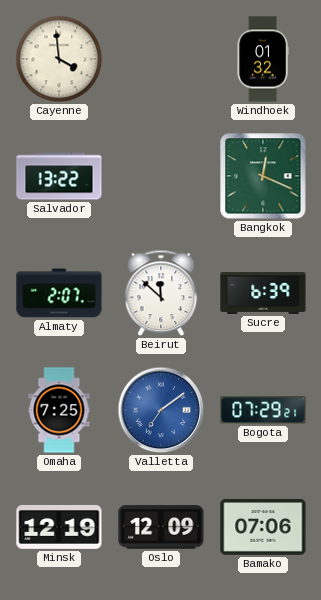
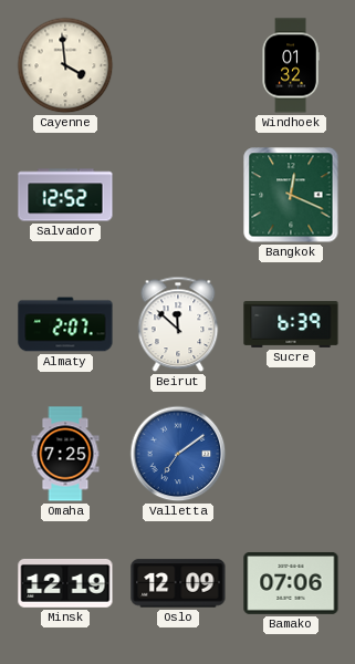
Salvador: 13:22 -> 12:52 (65, 195)
Bogota: 07:29 -> none (263, 410)
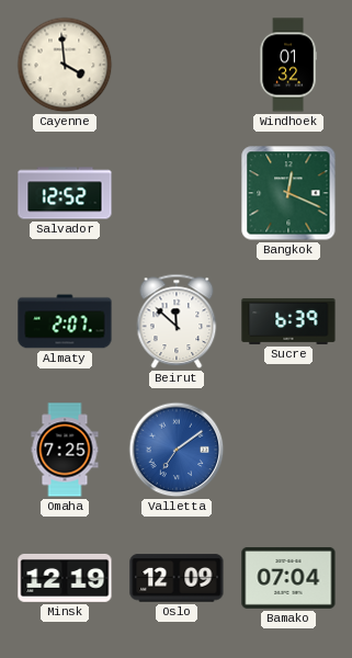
Bamako: 07:06 -> 07:04 (288, 578)
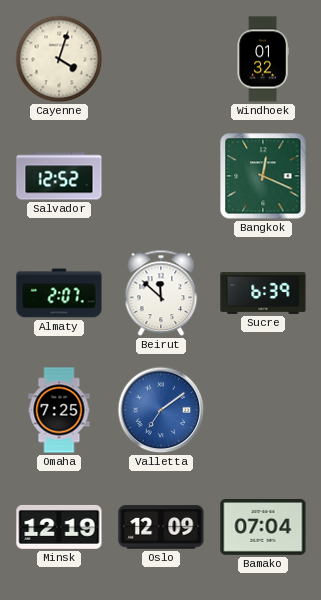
Cayenne: 3:59 -> 4:03 (59, 59)
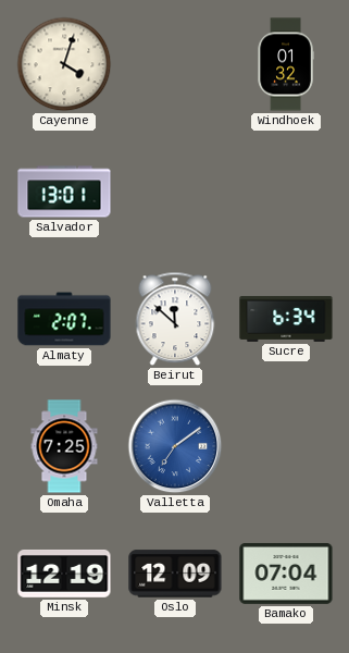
Salvador: 12:52 -> 13:01 (64, 192)
Bangkok: 12:19 -> none (263, 176)
Sucre: 6:39 -> 6:34 (286, 319)
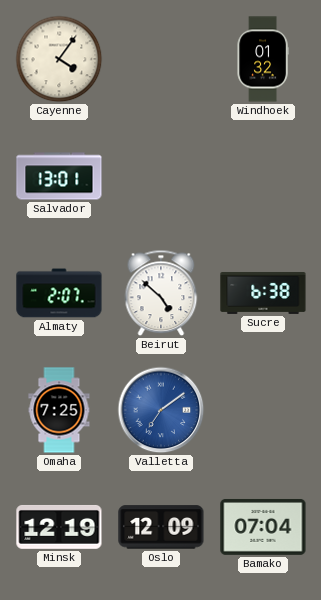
Cayenne: 4:03 -> 4:06 (59, 59)
Beirut: 11:52 -> 4:52 (161, 293)
Sucre: 6:34 -> 6:38 (263, 293)
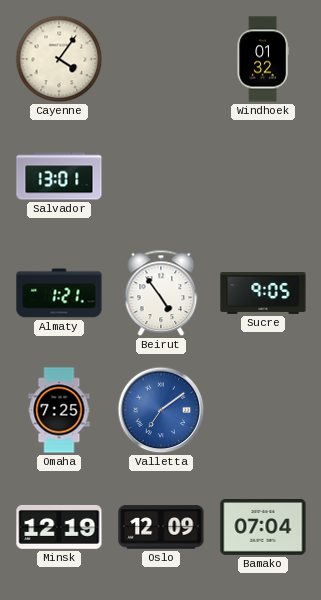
Almaty: 2:07 -> 1:21 (59, 293)
Beirut: 4:52 -> 4:54 (161, 293)
Sucre: 6:38 -> 9:05 (263, 293)
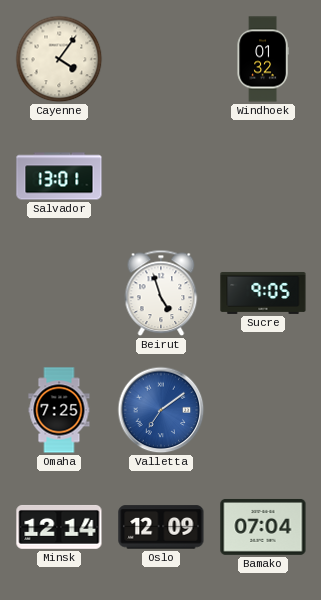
Almaty: 1:21 -> none (59, 293)
Beirut: 4:54 -> 4:57 (161, 293)
Minsk: 12:19 -> 12:14 (59, 527)
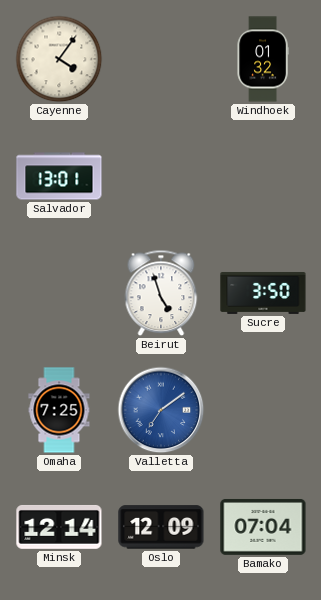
Sucre: 9:05 -> 3:50 (263, 293)
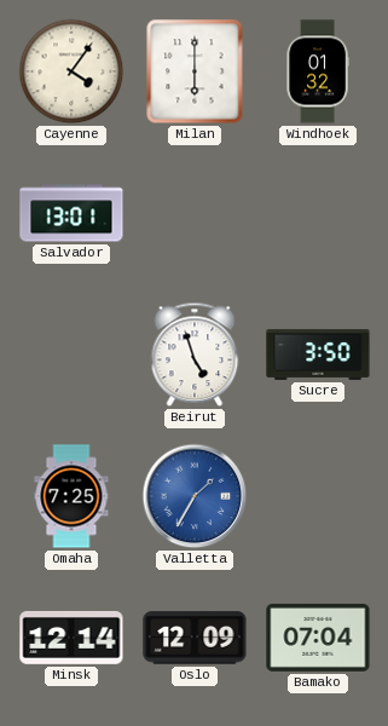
Milan: none -> 6:00 (195, 71)
Valletta: 7:09 -> 1:35 (195, 496)
